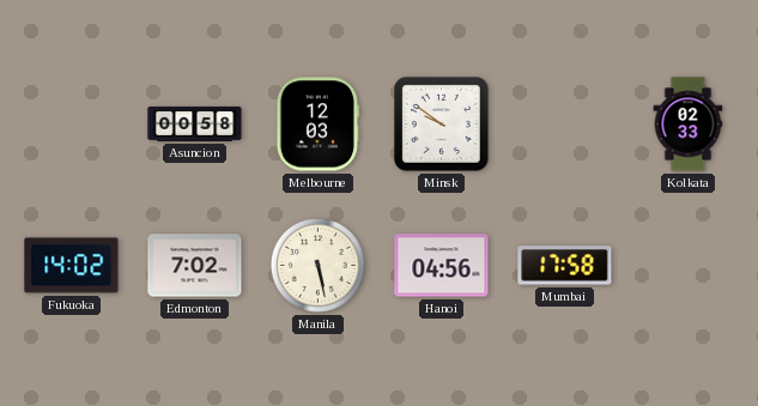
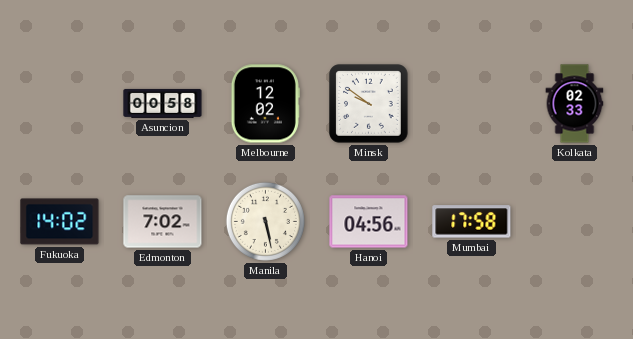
Melbourne: 12:03 -> 12:02 (265, 104)
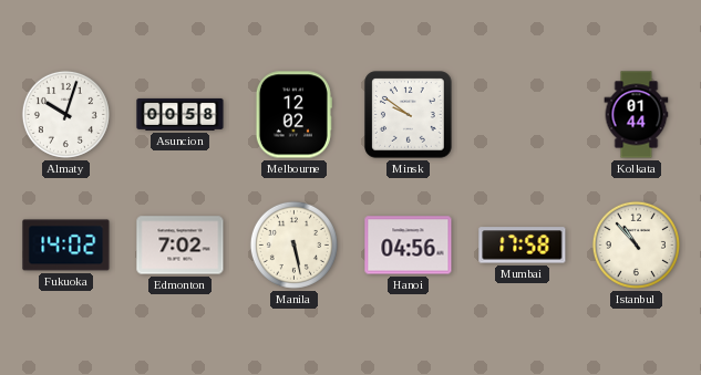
Almaty: none -> 10:03 (65, 114)
Kolkata: 02:33 -> 01:44 (637, 115)
Istanbul: none -> 10:53 (636, 244)
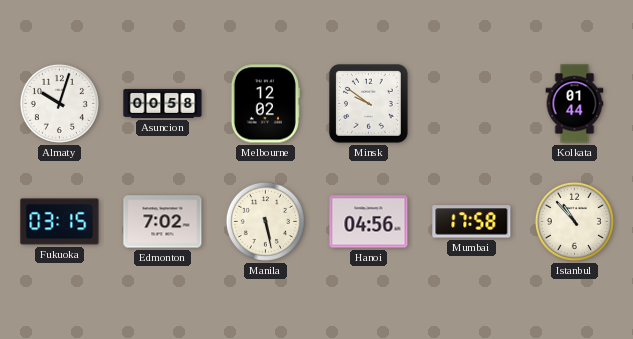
Fukuoka: 14:02 -> 03:15 (60, 222)
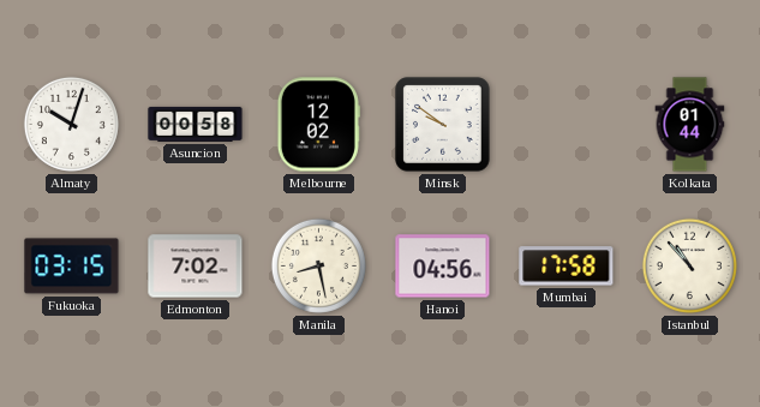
Manila: 5:28 -> 8:28 (318, 265)
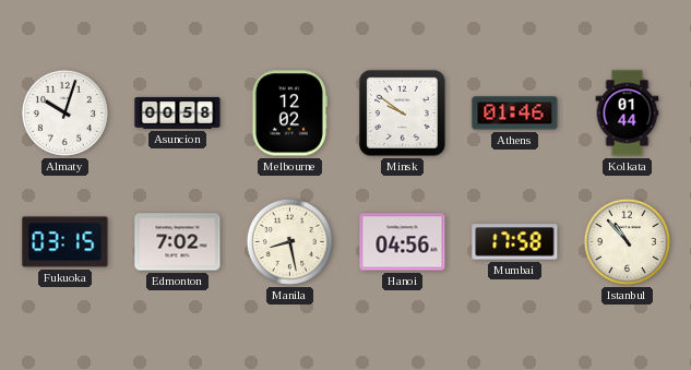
Athens: none -> 01:46 (515, 114)
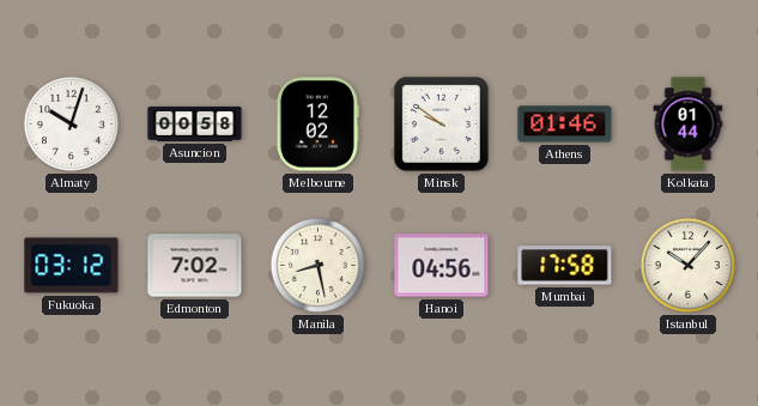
Fukuoka: 03:15 -> 03:12 (72, 266)
Istanbul: 10:53 -> 10:07 (687, 265)
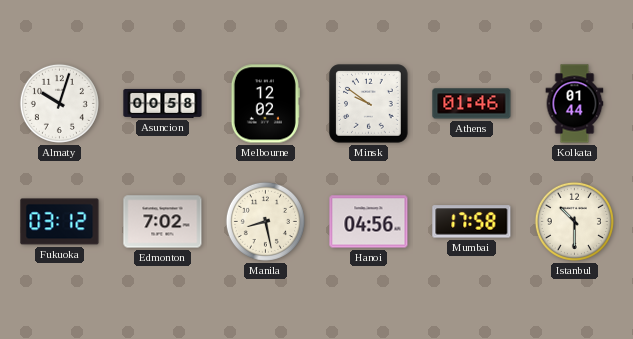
Istanbul: 10:07 -> 10:30 (574, 221)
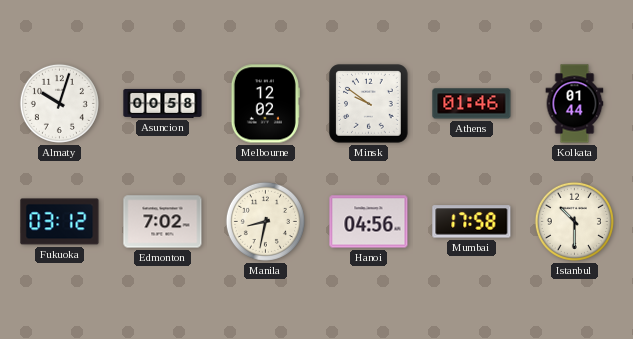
Manila: 8:28 -> 8:32 (265, 221)
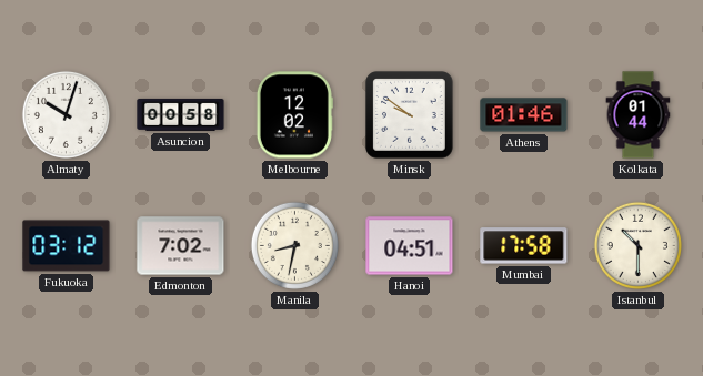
Hanoi: 04:56 -> 04:51 (410, 246)
